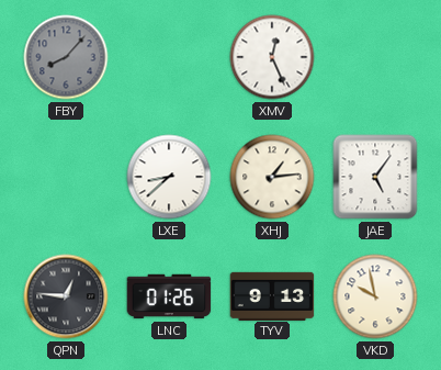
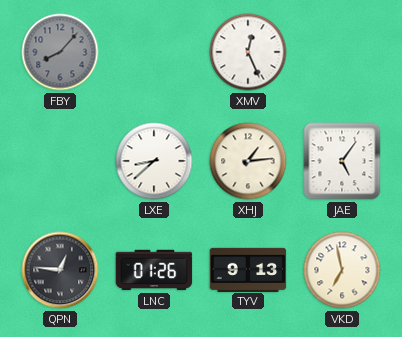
VKD: 9:58 -> 6:58 (342, 270)
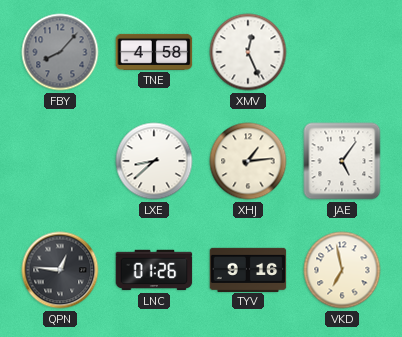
TNE: none -> 4:58 (154, 52)
TYV: 9:13 -> 9:16 (248, 269)
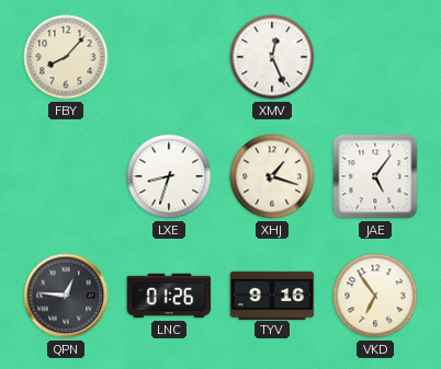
FBY dial: grey -> cream (66, 57)
TNE: 4:58 -> none (154, 52)
LXE: 8:38 -> 8:33 (169, 176)
XHJ: 1:14 -> 1:18 (272, 176)
VKD: 6:58 -> 6:54 (375, 296)
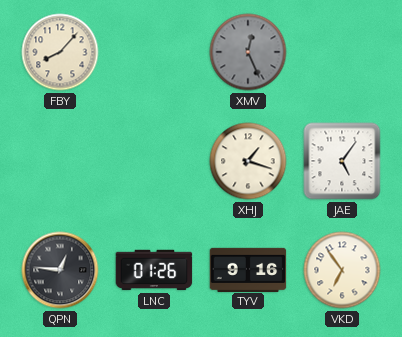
XMV dial: white -> grey (248, 52)
LXE: 8:33 -> none (169, 176)
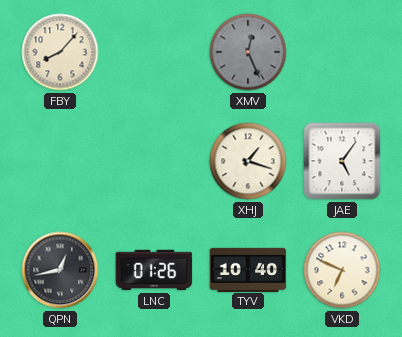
QPN: 12:46 -> 12:43 (60, 270)
TYV: 9:16 -> 10:40 (248, 269)
VKD: 6:54 -> 6:49 (342, 270)
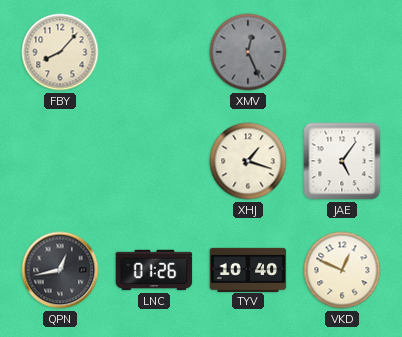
VKD: 6:49 -> 12:49 (342, 270)
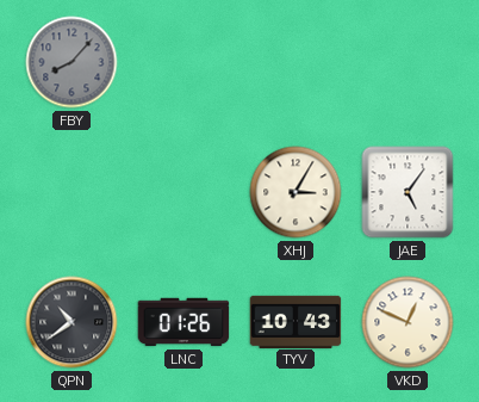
FBY dial: cream -> grey (71, 62)
XMV: 12:26 -> none (248, 52)
XHJ: 1:18 -> 3:05 (296, 192)
QPN: 12:43 -> 10:39 (71, 322)
TYV: 10:40 -> 10:43 (296, 321)
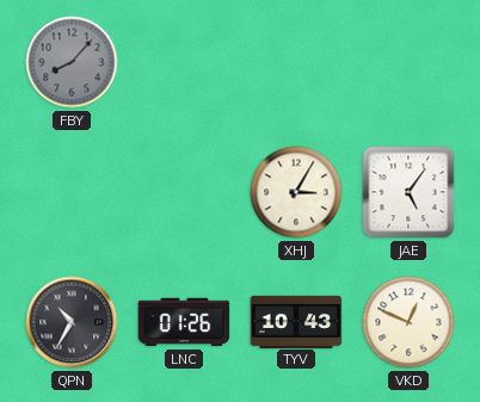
QPN: 10:39 -> 10:35 (72, 322)
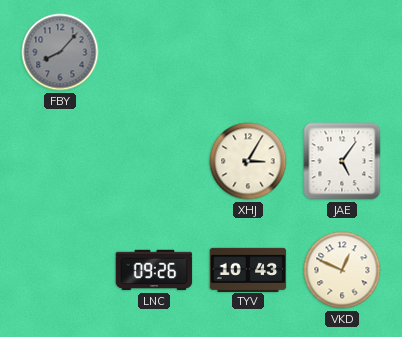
QPN: 10:35 -> none (72, 322)
LNC: 01:26 -> 09:26 (154, 270)
